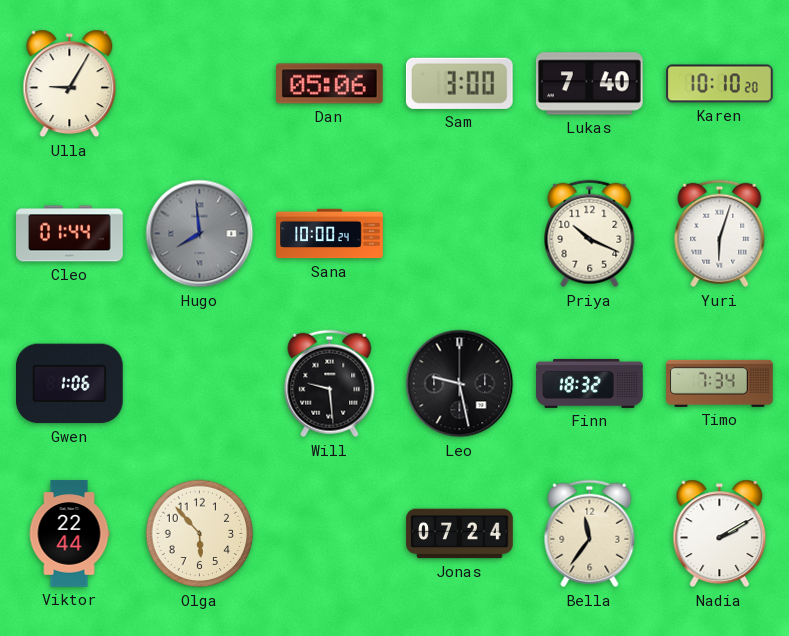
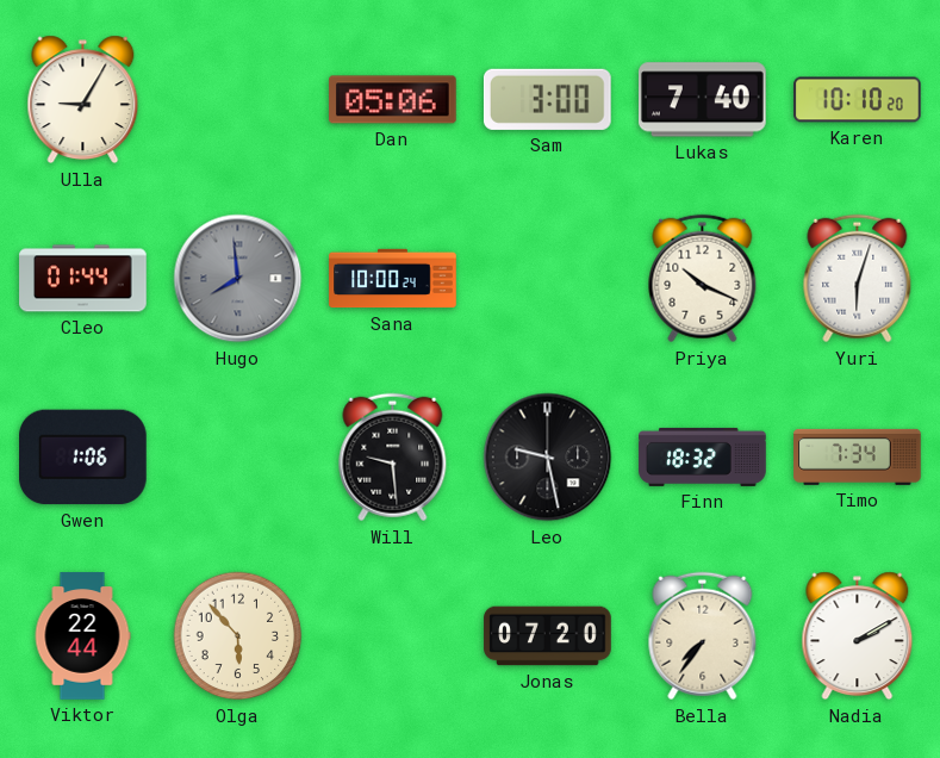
Jonas: 07:24 -> 07:20 (548, 636)
Bella: 11:36 -> 7:36 (703, 636)
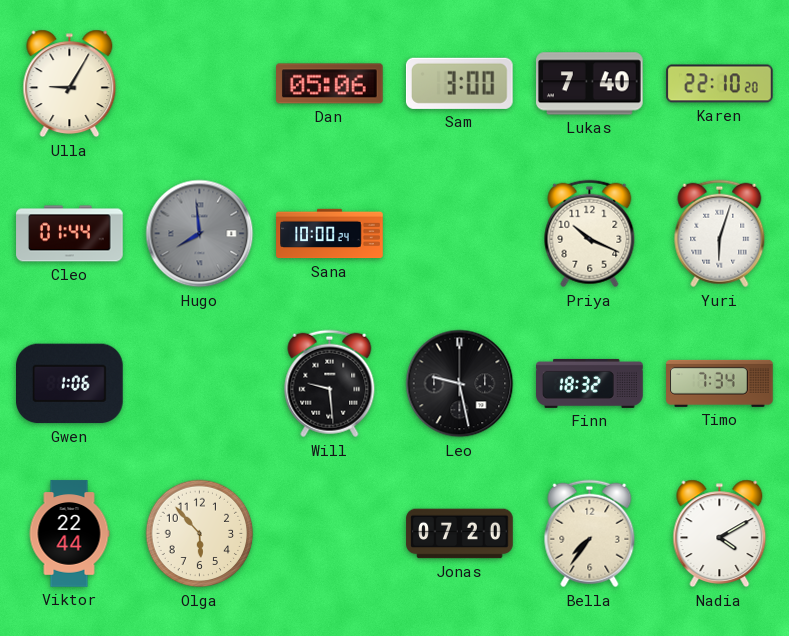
Karen: 10:10 -> 22:10 (720, 84)
Nadia: 2:10 -> 4:10 (720, 534)
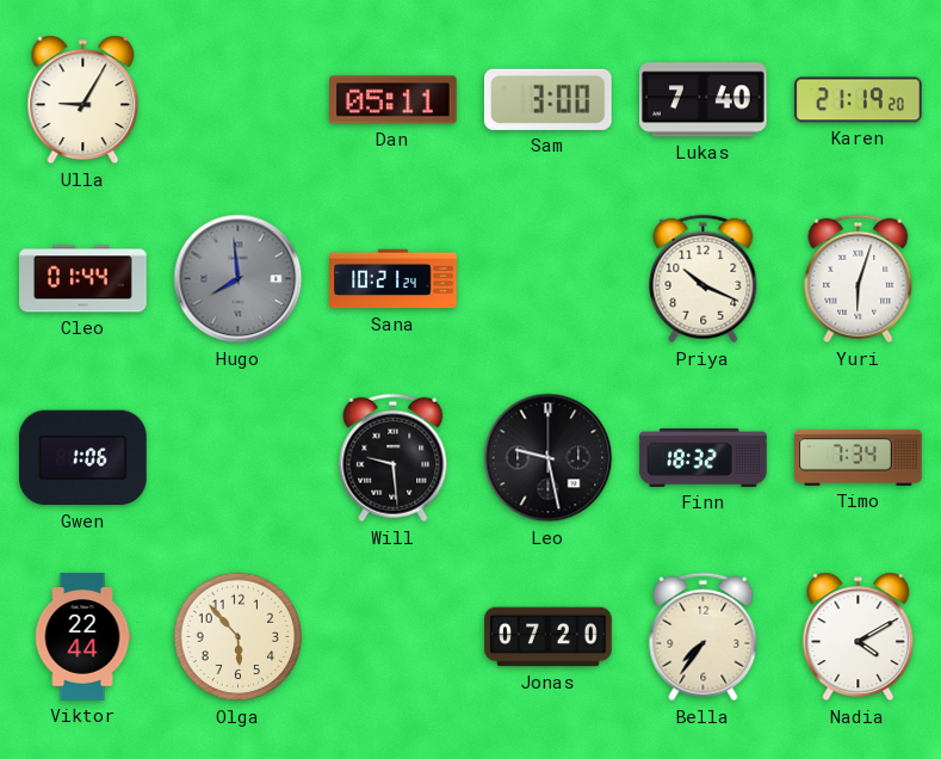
Dan: 05:06 -> 05:11 (394, 100)
Karen: 22:10 -> 21:19 (859, 100)
Sana: 10:00 -> 10:21 (394, 279)
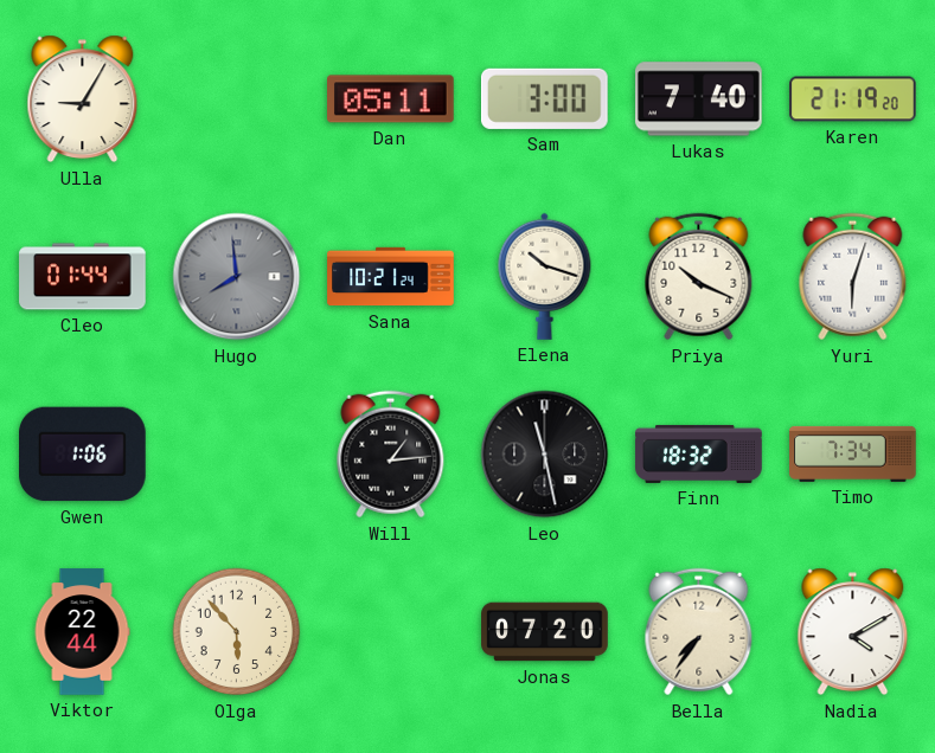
Elena: none -> 10:18 (545, 276)
Will: 9:29 -> 1:14 (391, 455)
Leo: 9:28 -> 11:28 (545, 455)
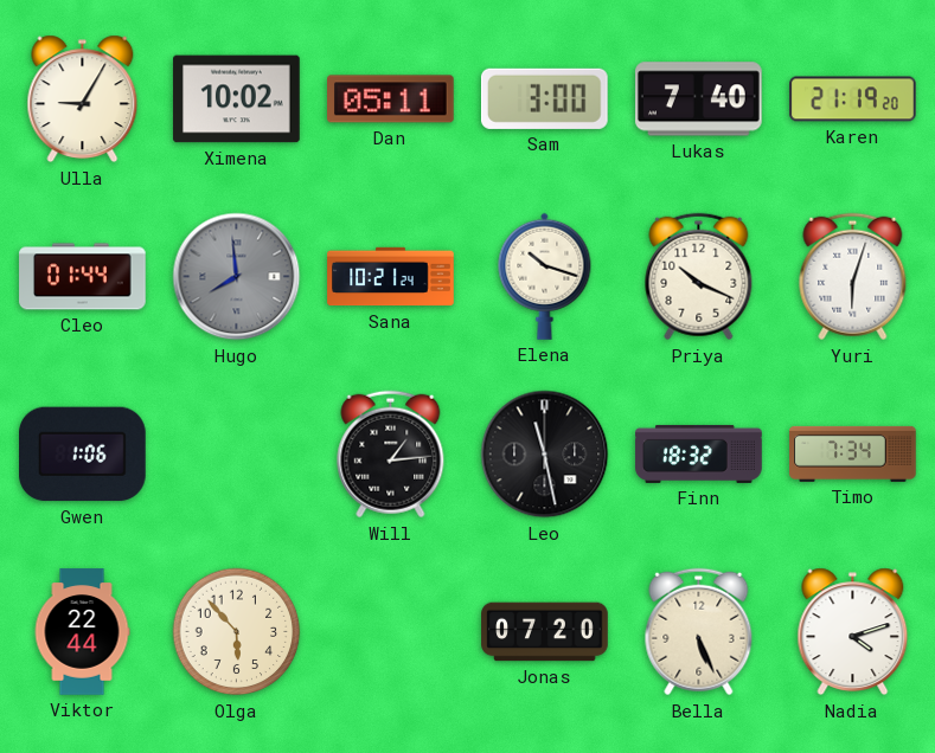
Ximena: none -> 10:02 (237, 99)
Bella: 7:36 -> 5:26 (699, 632)
Nadia: 4:10 -> 4:12 (853, 632)
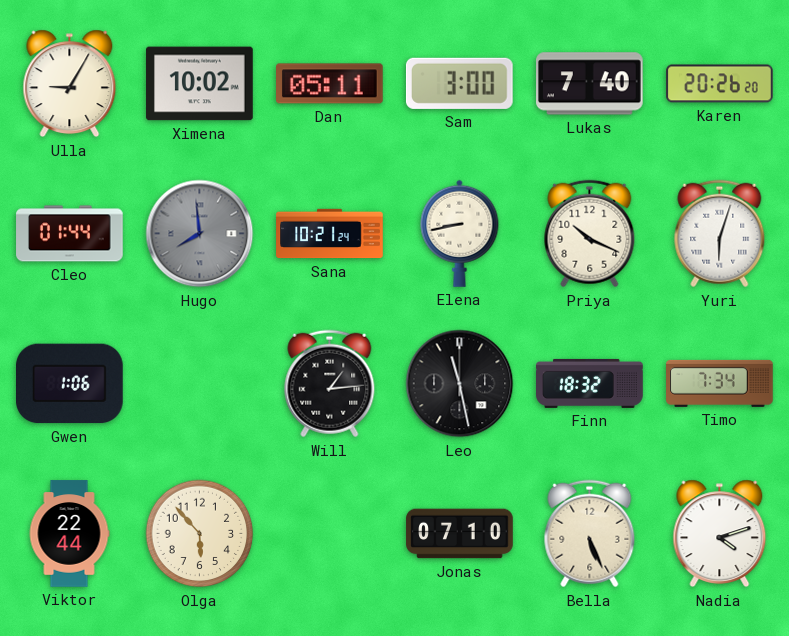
Karen: 21:19 -> 20:26 (720, 84)
Elena: 10:18 -> 8:43 (460, 233)
Jonas: 07:20 -> 07:10 (460, 534)
